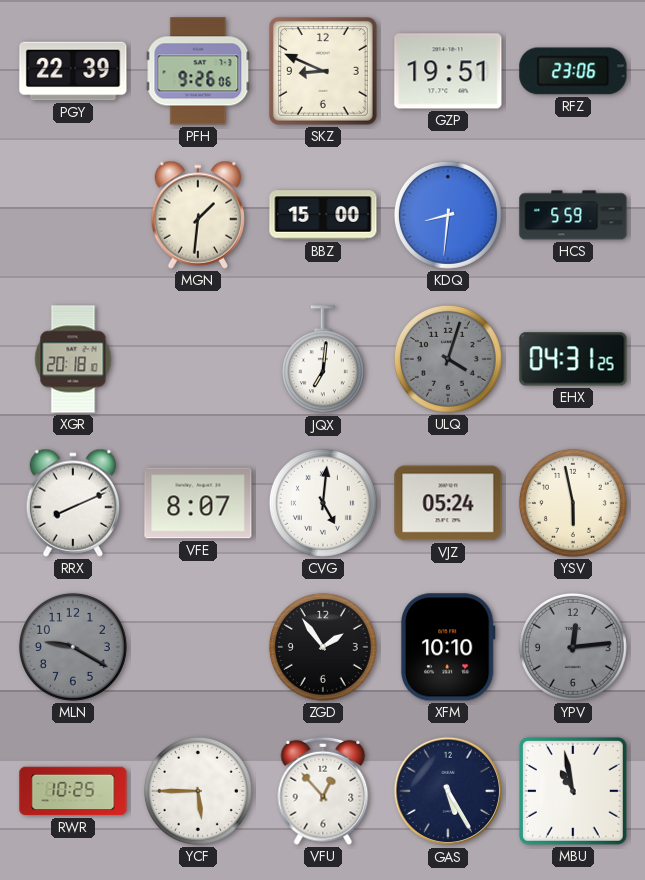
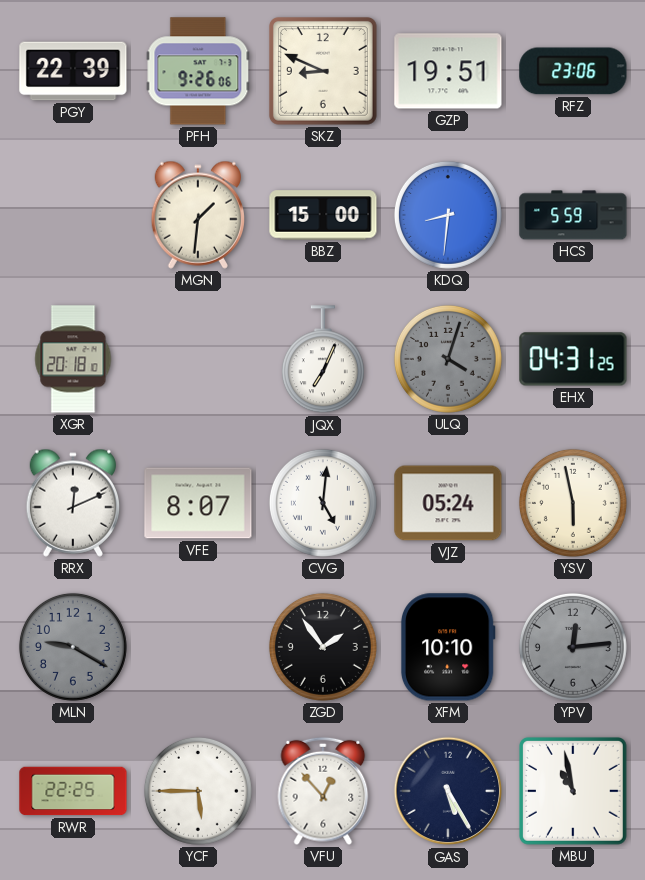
JQX: 7:01 -> 7:04 (323, 360)
RRX: 8:11 -> 12:11 (72, 503)
RWR: 10:25 -> 22:25 (73, 791)
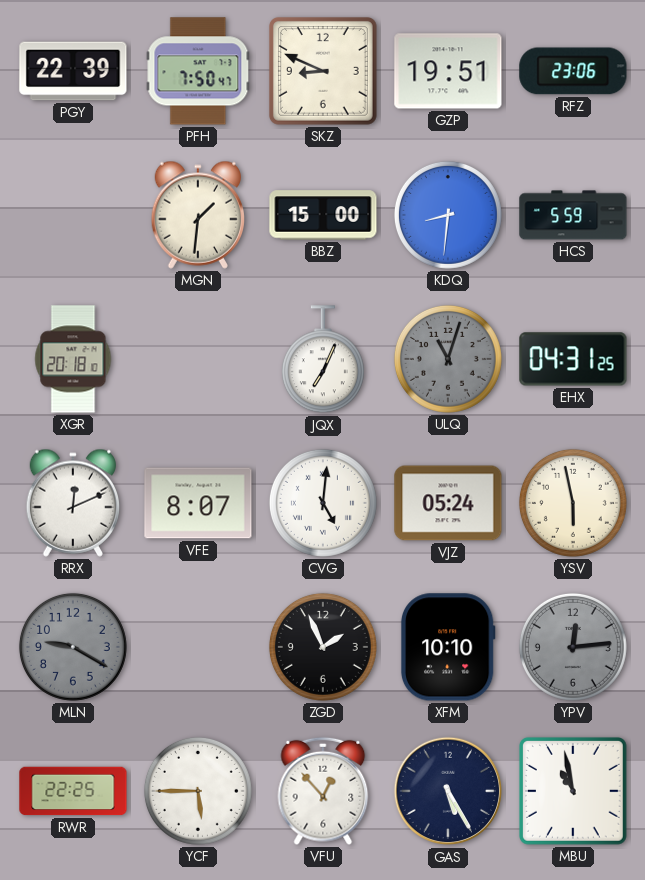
PFH: 9:26 -> 7:50 (198, 71)
ULQ: 4:03 -> 11:03 (448, 359)
ZGD: 1:54 -> 1:56 (323, 647)
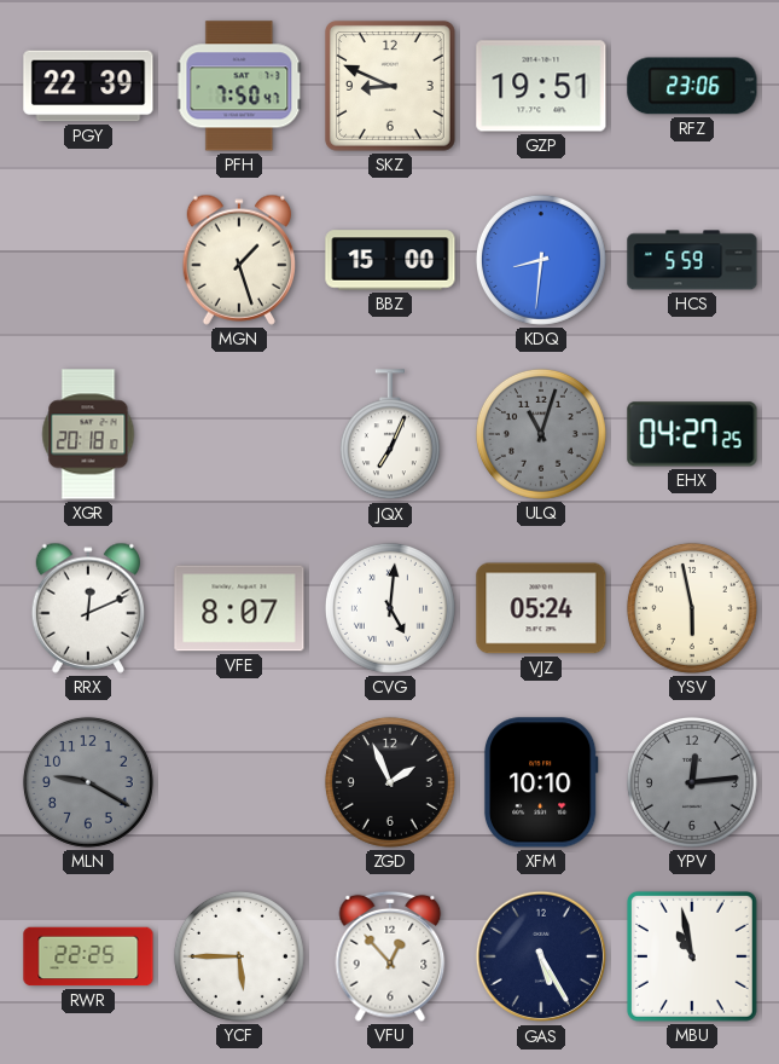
MGN: 1:31 -> 1:27 (238, 260)
EHX: 04:31 -> 04:27 (692, 434)
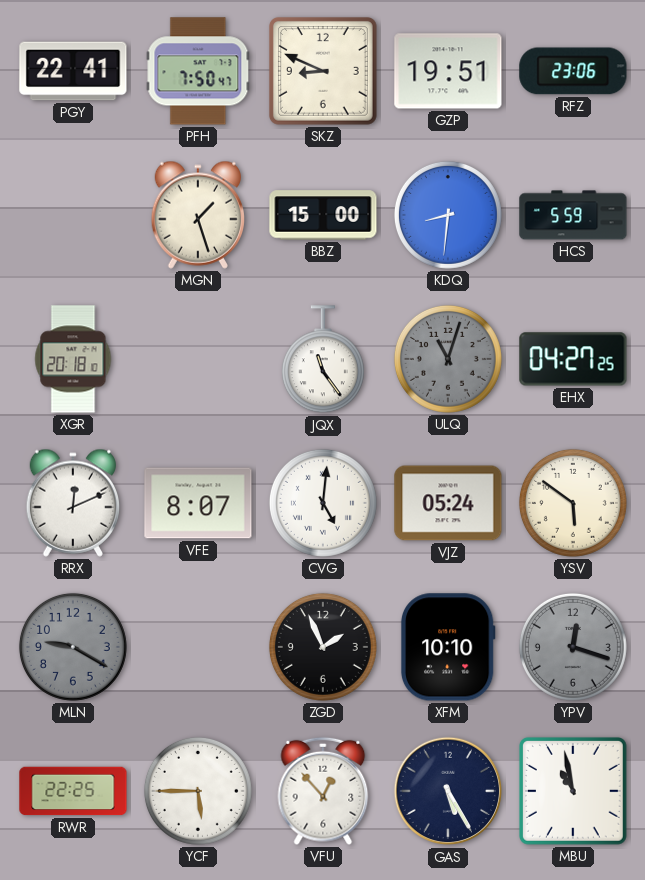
PGY: 22:39 -> 22:41 (73, 71)
JQX: 7:04 -> 11:24 (323, 360)
YSV: 5:58 -> 5:51 (573, 503)
YPV: 12:14 -> 12:18 (573, 647)
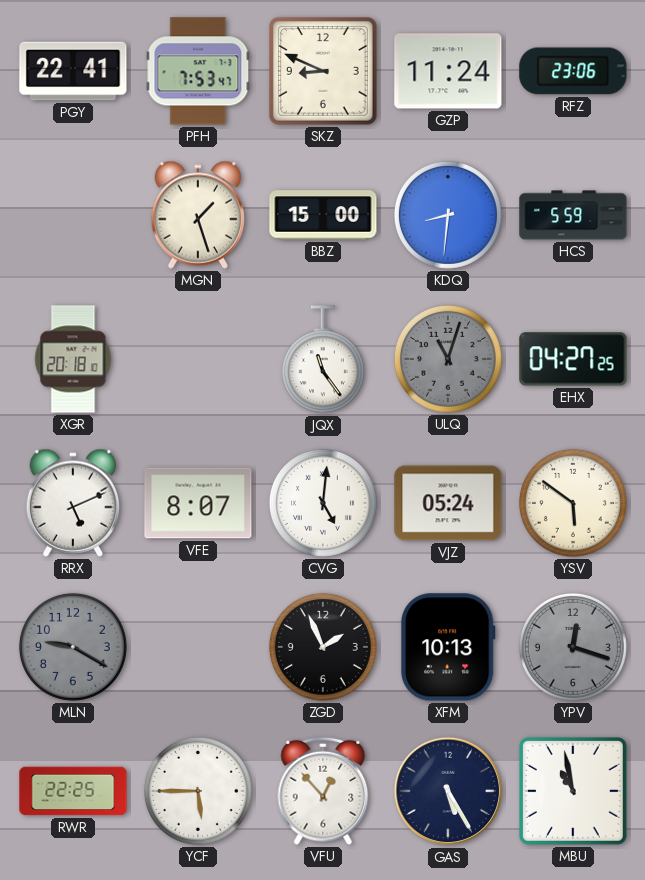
PFH: 7:50 -> 7:53 (198, 71)
GZP: 19:51 -> 11:24 (448, 71)
RRX: 12:11 -> 5:11 (72, 503)
XFM: 10:10 -> 10:13 (448, 647)
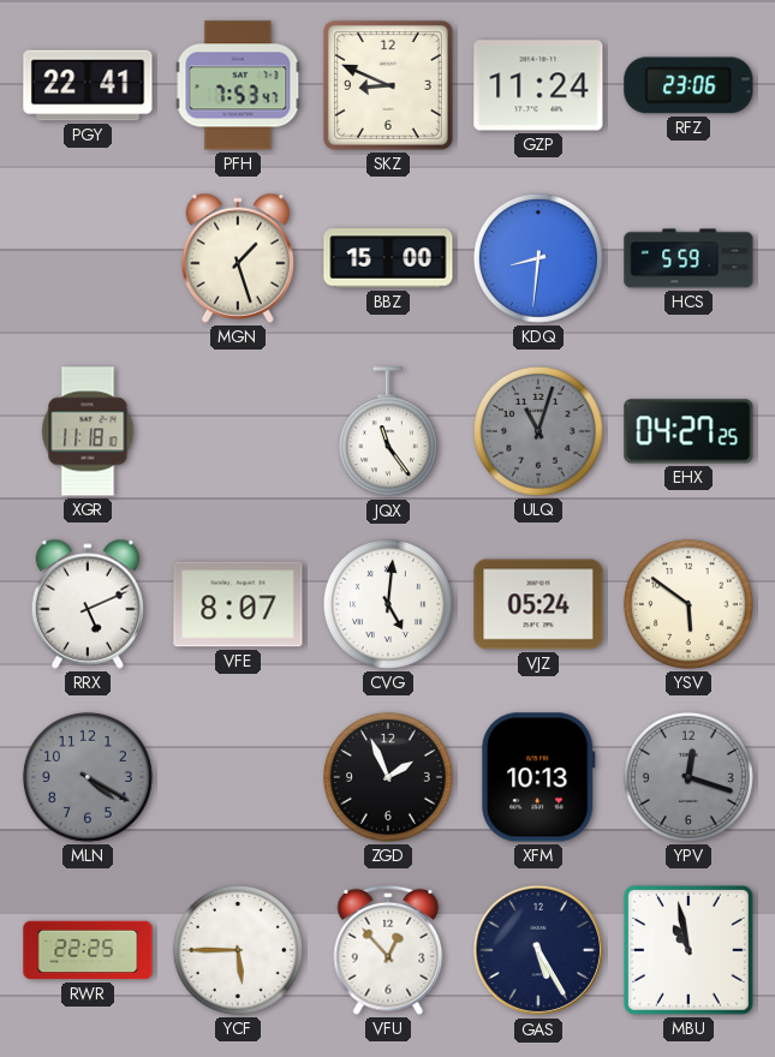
XGR: 20:18 -> 11:18 (88, 431)
MLN: 9:20 -> 4:20 (88, 777)
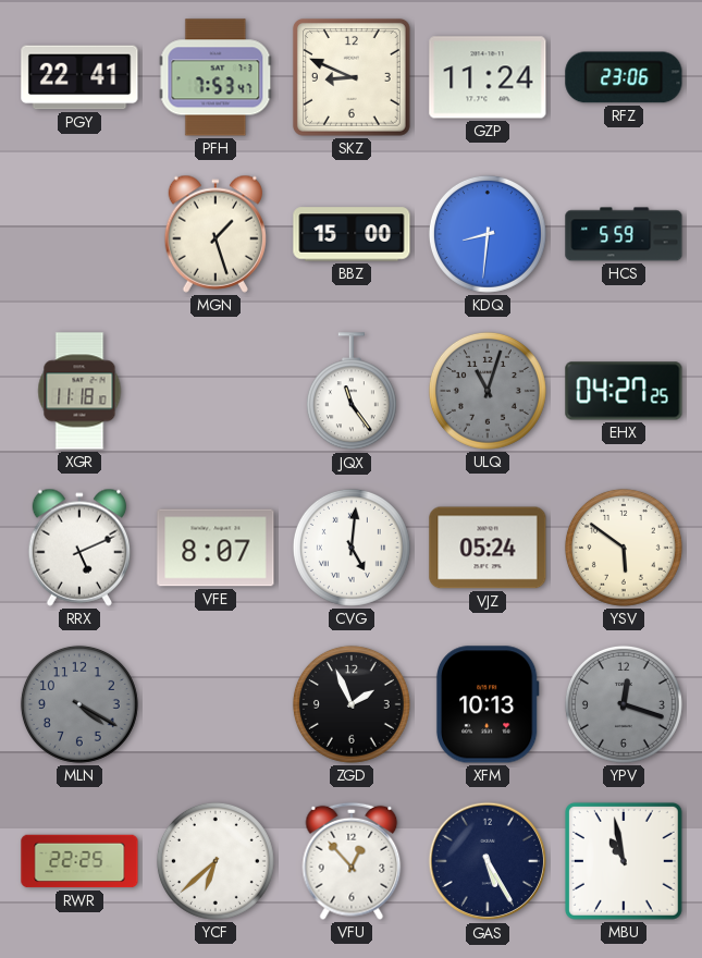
YCF: 5:45 -> 6:38 (215, 861)
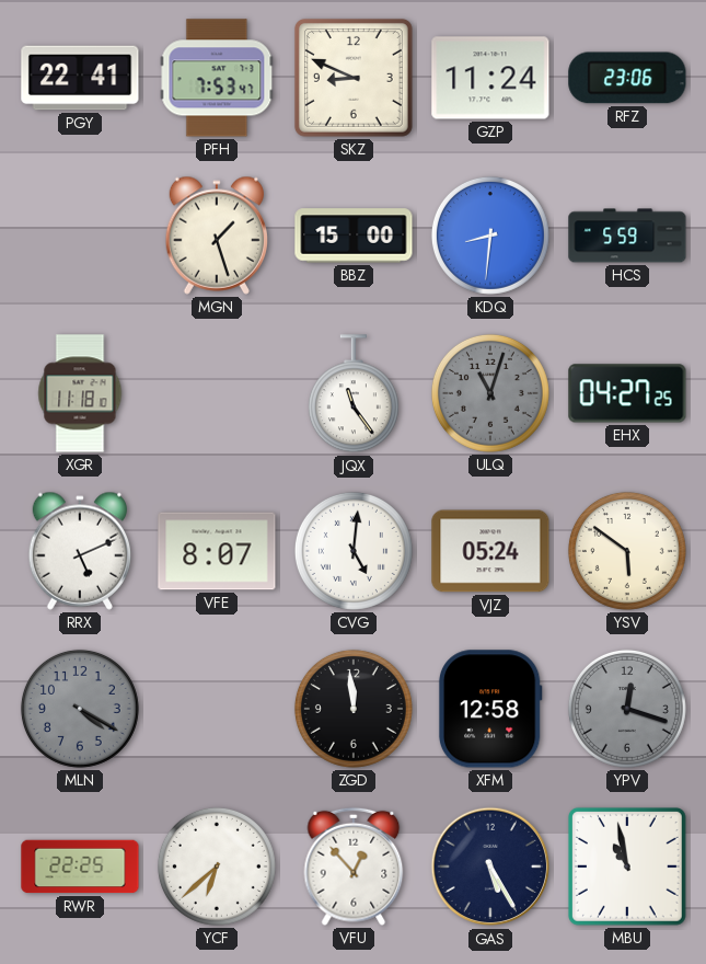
ZGD: 1:56 -> 11:59 (354, 709)
XFM: 10:13 -> 12:58 (490, 709)
